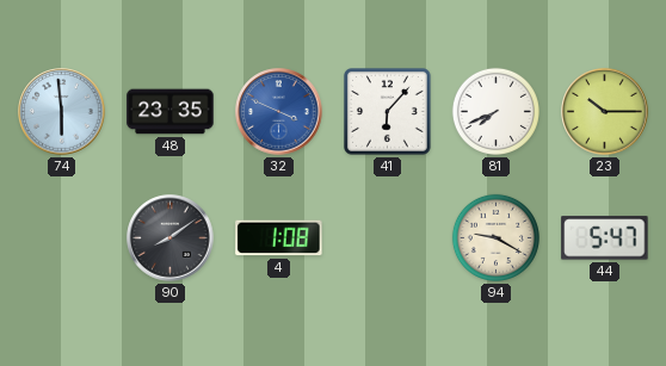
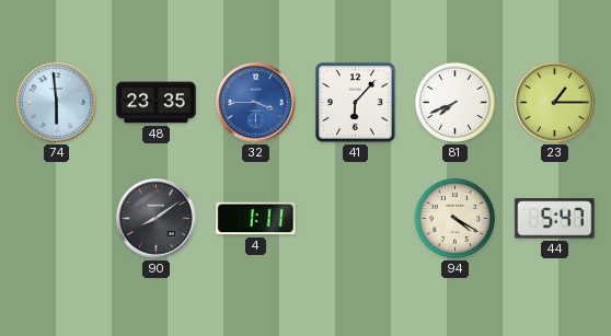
32: 3:49 -> 3:45 (256, 103)
23: 10:15 -> 1:15 (555, 103)
4: 1:08 -> 1:11 (256, 219)
94: 9:20 -> 4:20 (454, 218)
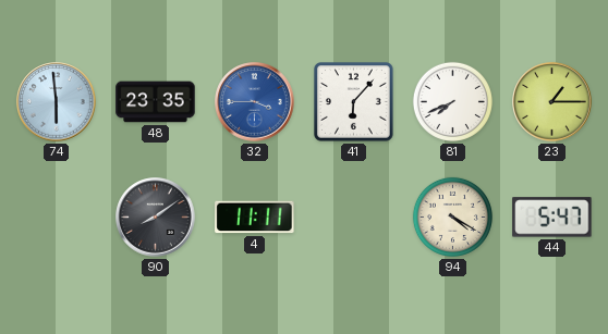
4: 1:11 -> 11:11 (255, 218)
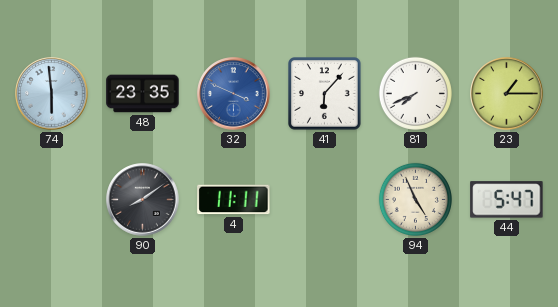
32: 3:45 -> 3:49 (234, 94)
94: 4:20 -> 4:56 (415, 199)
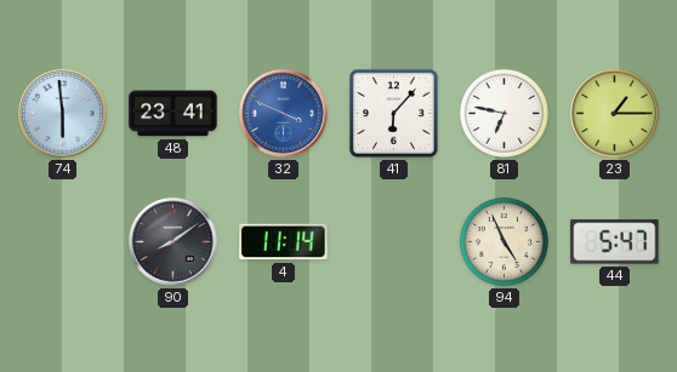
48: 23:35 -> 23:41 (173, 114)
81: 7:41 -> 6:47 (504, 113)
4: 11:11 -> 11:14 (284, 242)
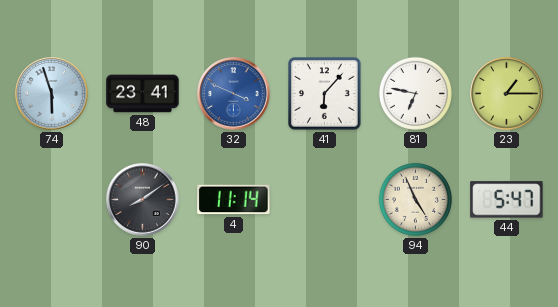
74: 5:59 -> 5:57 (52, 94)
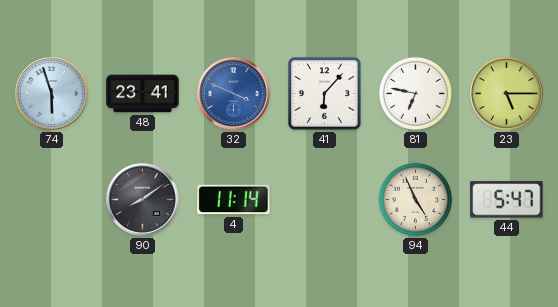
23: 1:15 -> 5:15 (507, 94)
